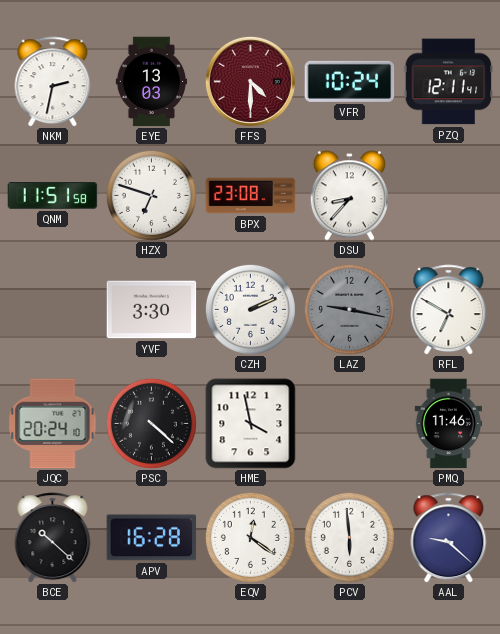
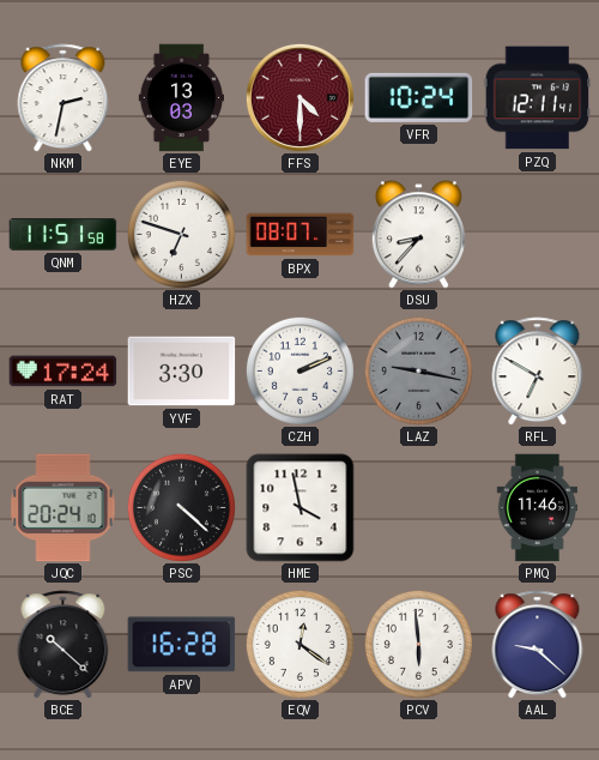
BPX: 23:08 -> 08:07 (301, 235)
RAT: none -> 17:24 (63, 372)
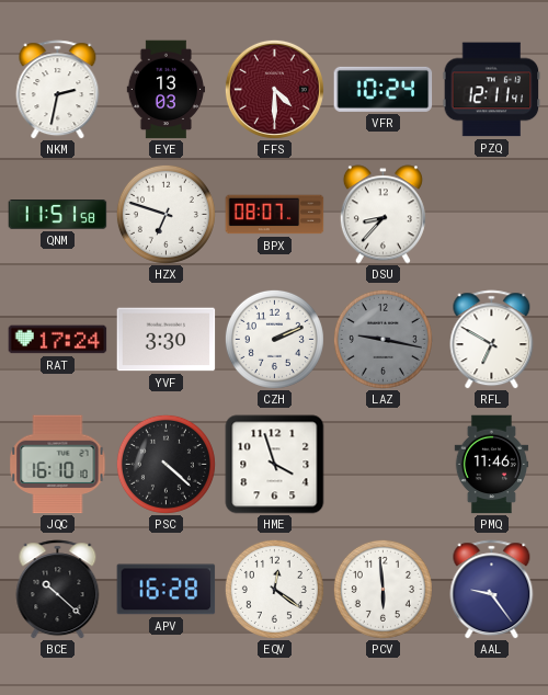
JQC: 20:24 -> 16:10 (58, 465)
HME: 3:58 -> 3:57 (275, 465)
AAL: 9:22 -> 9:24 (492, 590)
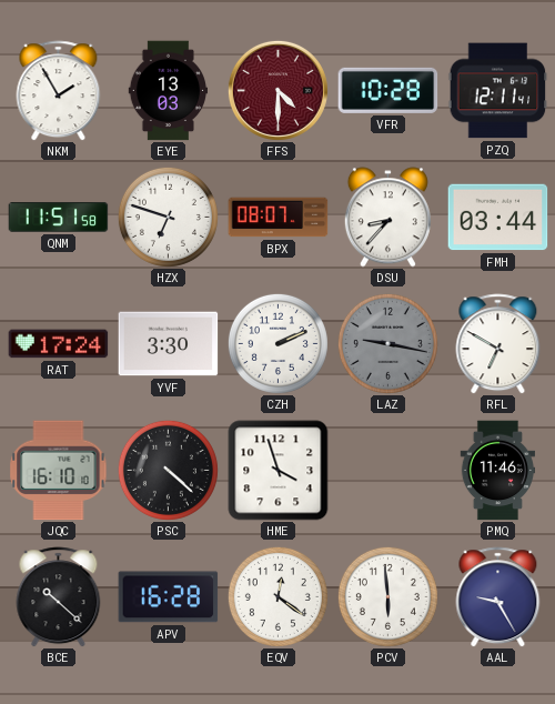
NKM: 2:32 -> 1:55 (59, 91)
VFR: 10:24 -> 10:28 (389, 90)
FMH: none -> 03:44 (498, 218)
AAL: 9:24 -> 9:25 (498, 597)
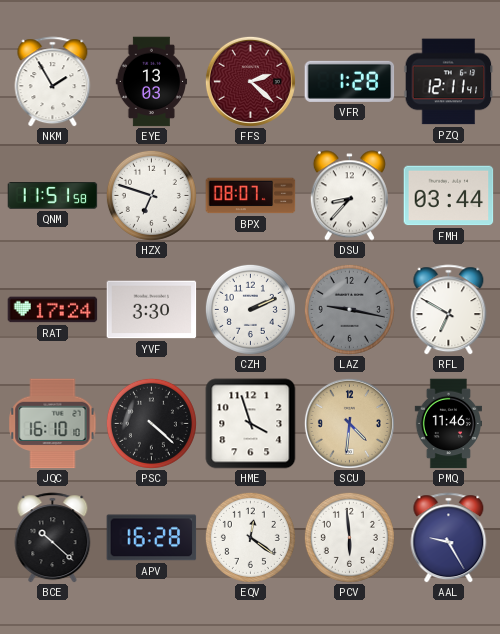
FFS: 4:30 -> 2:22 (250, 81)
VFR: 10:28 -> 1:28 (350, 81)
SCU: none -> 4:31 (349, 423)
